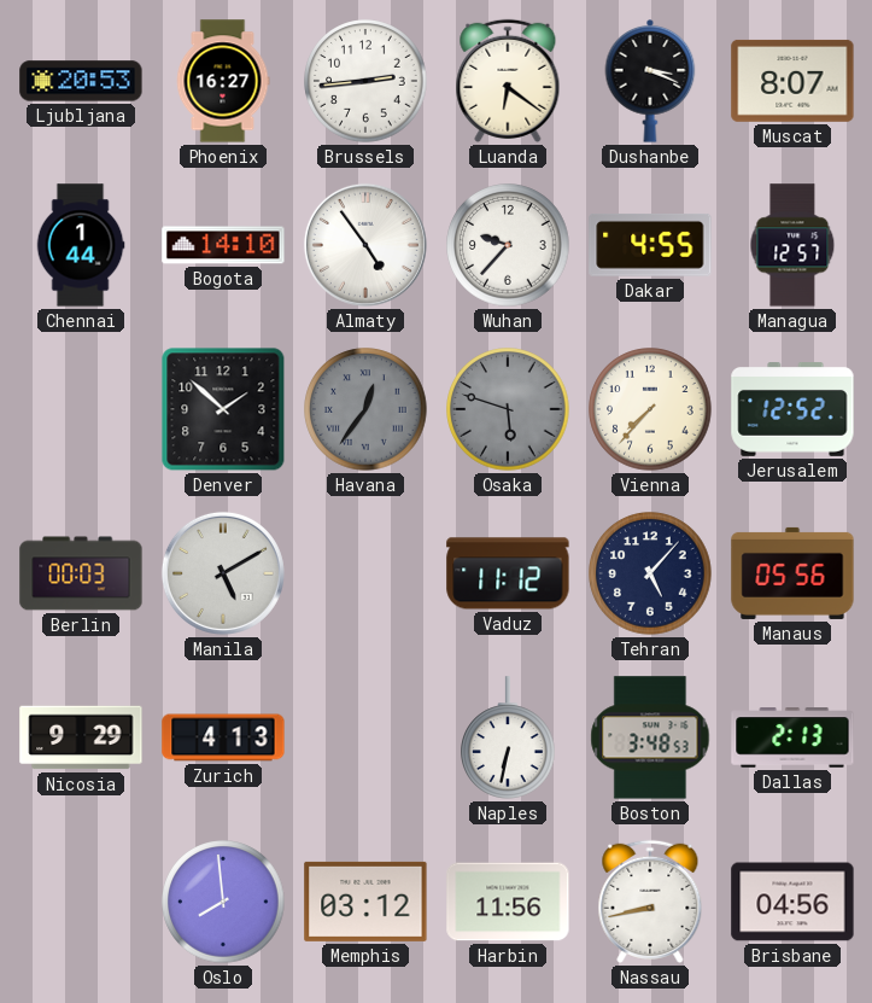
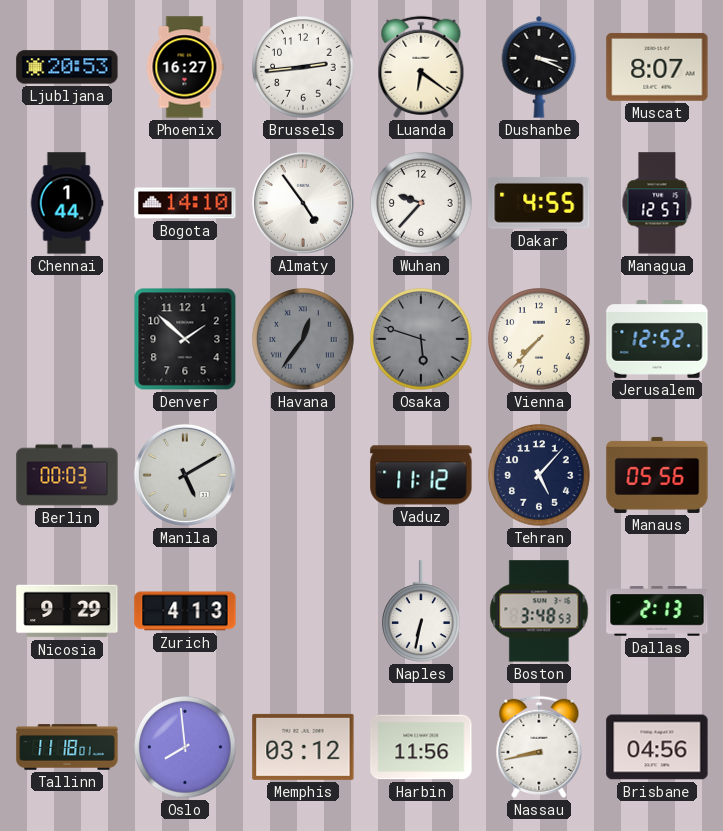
Tallinn: none -> 11:18 (67, 747)
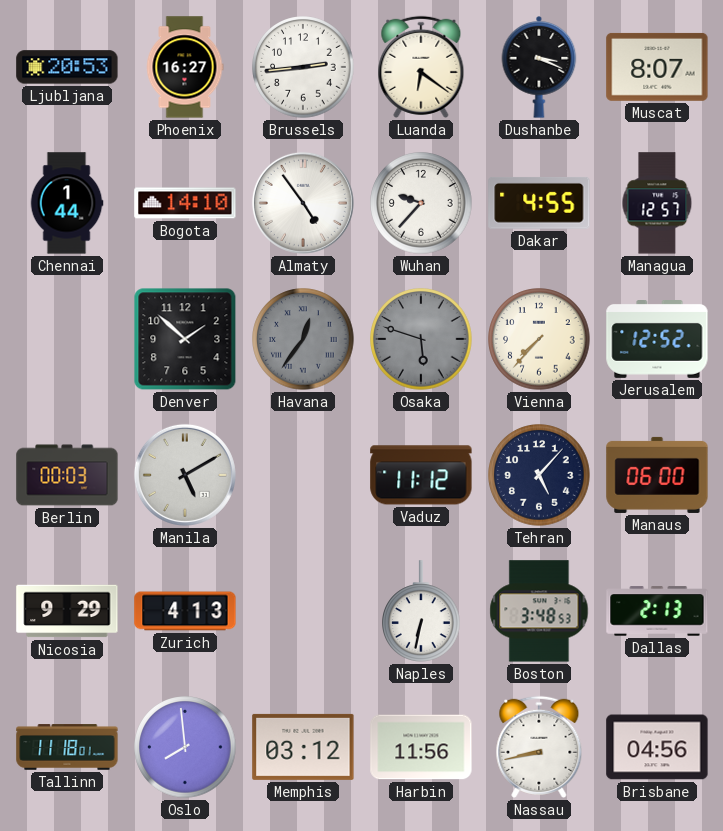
Manaus: 05:56 -> 06:00 (657, 475)
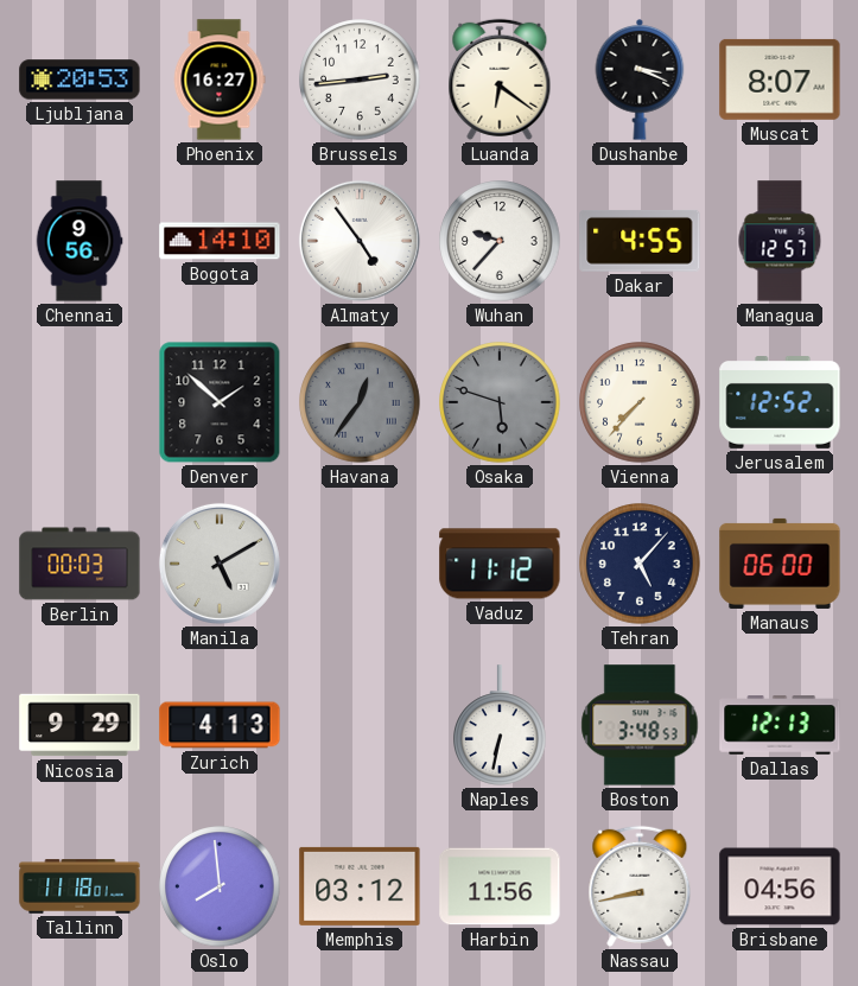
Chennai: 1:44 -> 9:56 (80, 241)
Dallas: 2:13 -> 12:13 (780, 725)
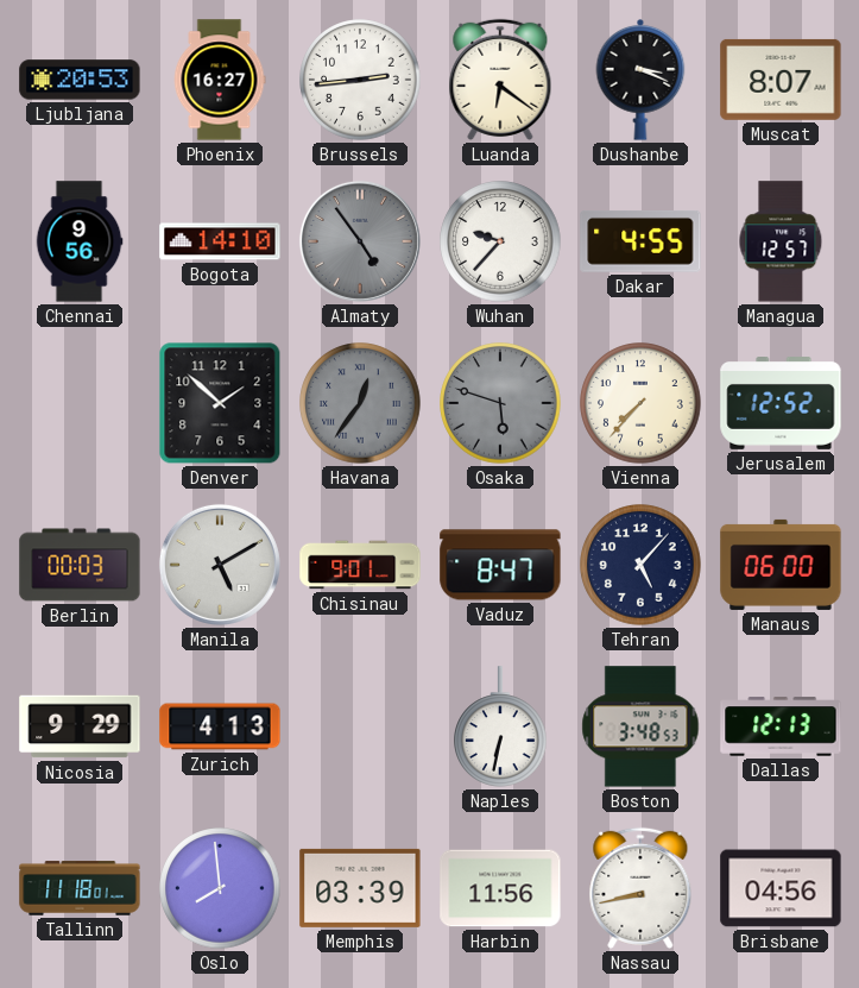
Almaty dial: white -> grey (360, 241)
Chisinau: none -> 9:01 (360, 565)
Vaduz: 11:12 -> 8:47 (500, 565)
Memphis: 03:12 -> 03:39 (360, 888)
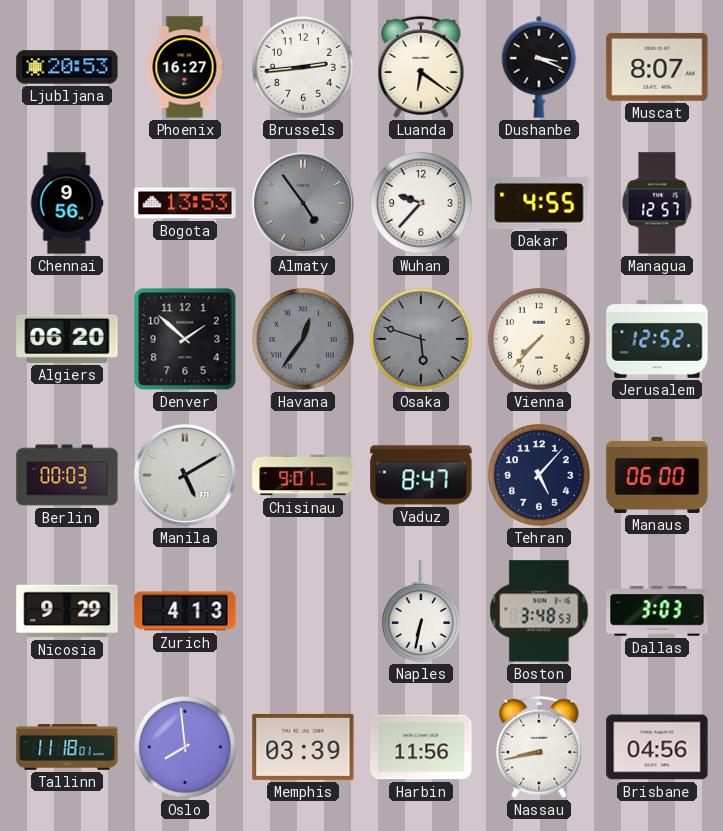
Bogota: 14:10 -> 13:53 (185, 203)
Algiers: none -> 06:20 (67, 339)
Dallas: 12:13 -> 3:03 (657, 611)
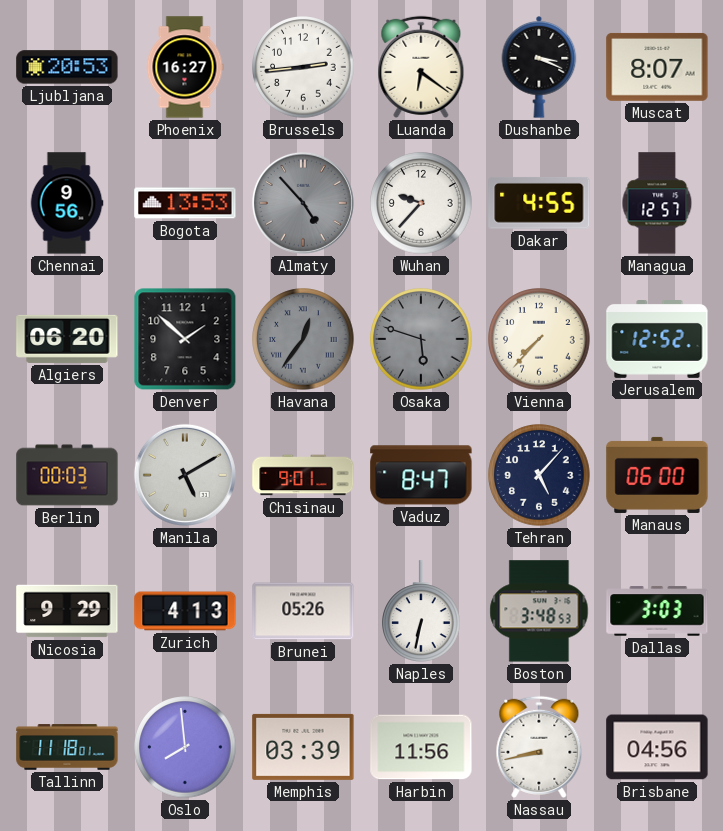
Almaty: 4:54 -> 4:53 (303, 203)
Brunei: none -> 05:26 (303, 611)
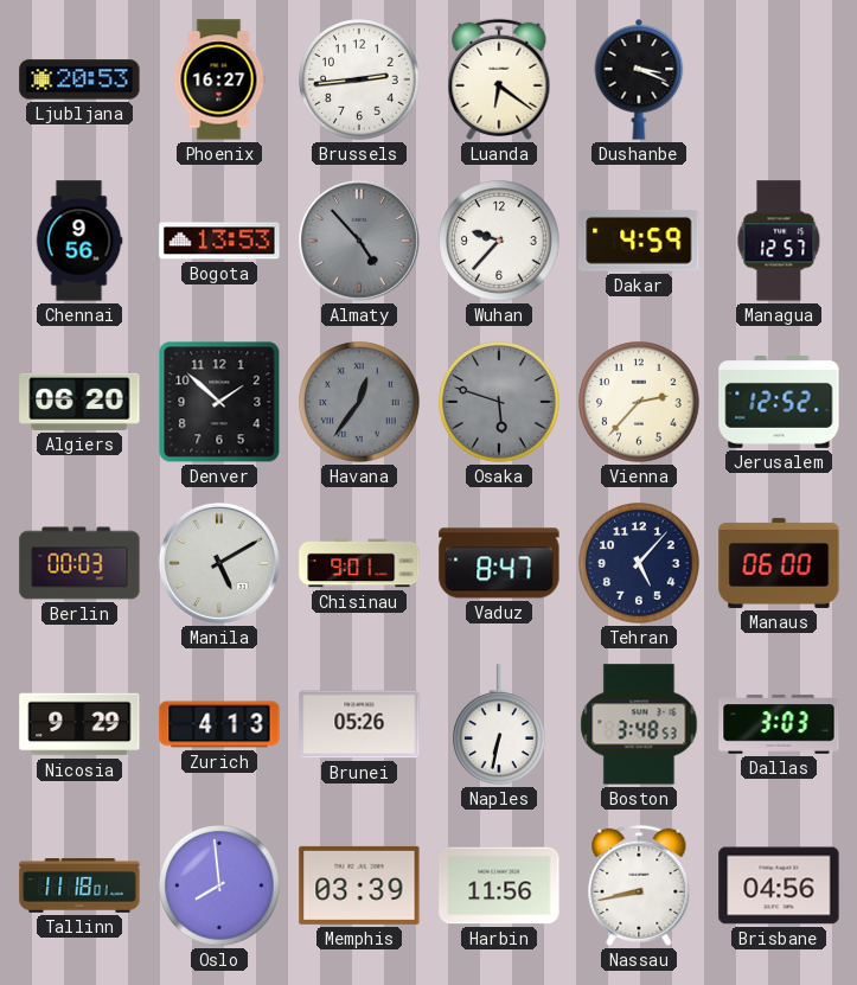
Muscat: 8:07 -> none (657, 67)
Dakar: 4:55 -> 4:59 (639, 241)
Vienna: 7:37 -> 2:37 (639, 402)
